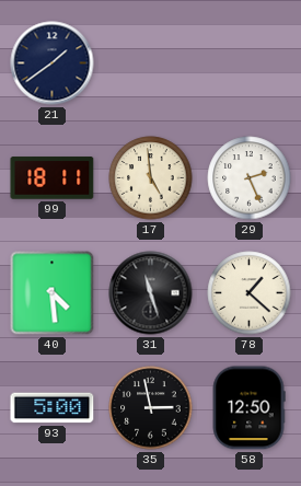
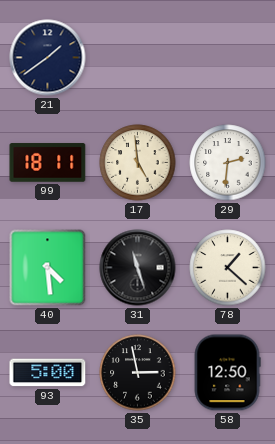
29: 2:26 -> 2:31 (228, 163)
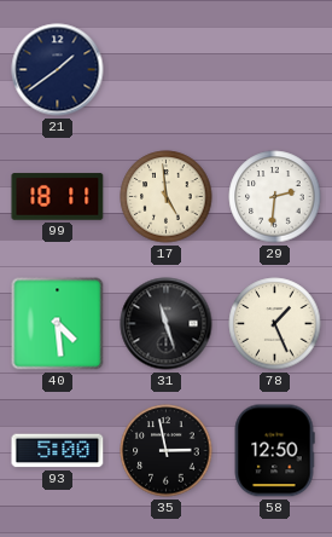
78: 1:22 -> 1:26 (275, 324)
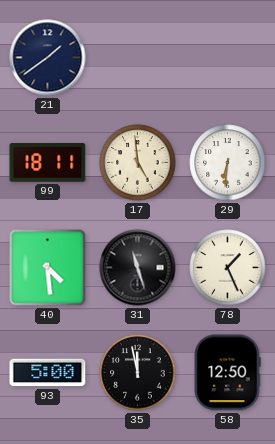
29: 2:31 -> 6:31 (228, 163)
35: 2:58 -> 11:58 (138, 373)
